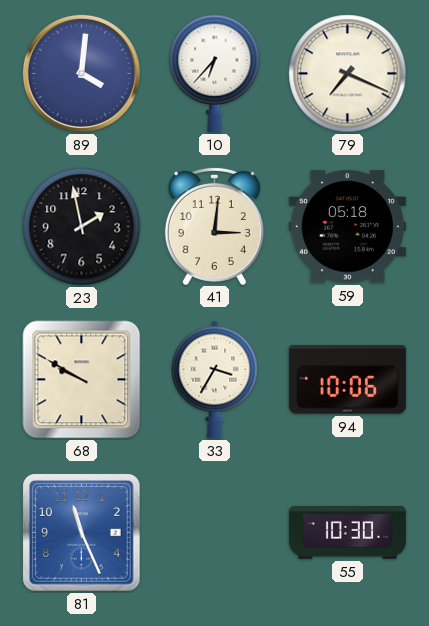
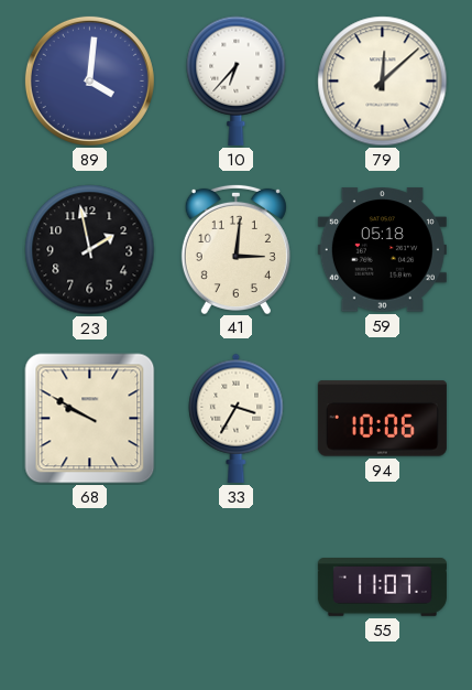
79: 7:19 -> 12:08 (383, 82)
81: 11:26 -> none (82, 533)
55: 10:30 -> 11:07 (382, 587)
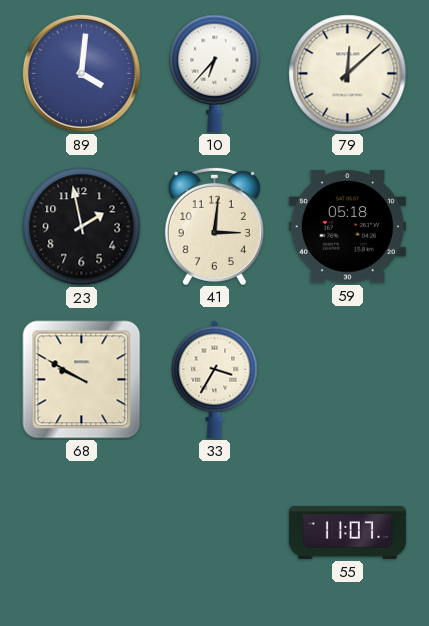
94: 10:06 -> none (382, 419)
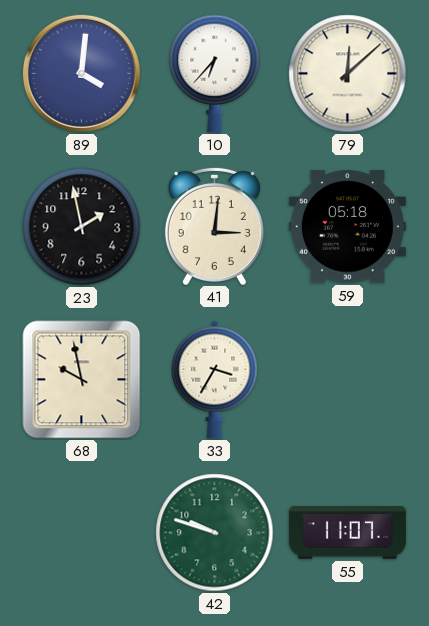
68: 9:50 -> 9:58 (82, 380)
42: none -> 9:48 (215, 533)
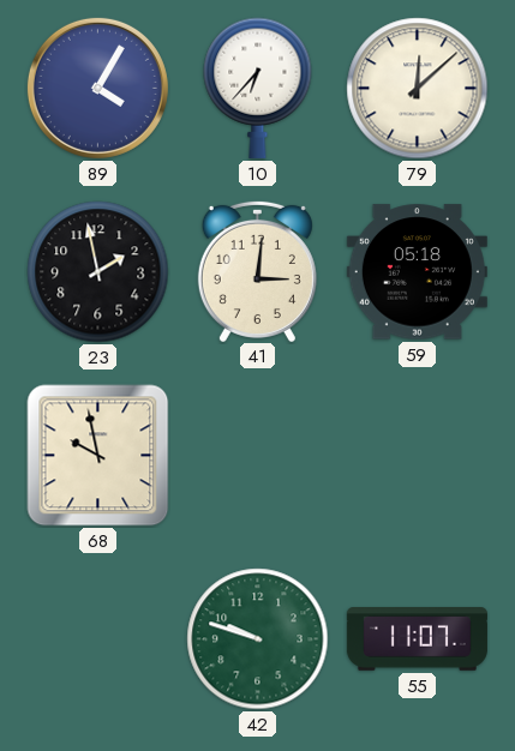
89: 4:01 -> 4:05 (97, 88)
33: 3:35 -> none (215, 379)
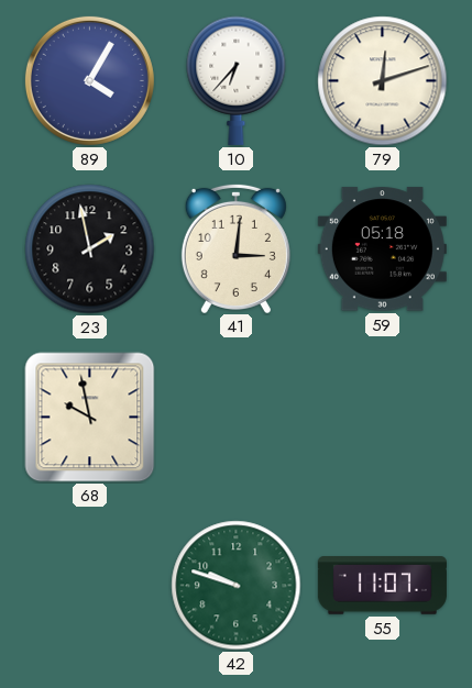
79: 12:08 -> 12:12 (383, 81)
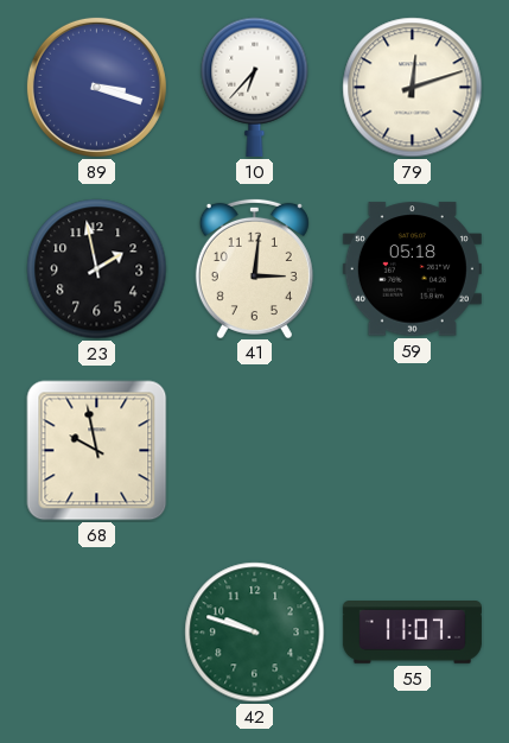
89: 4:05 -> 3:18 (96, 87)
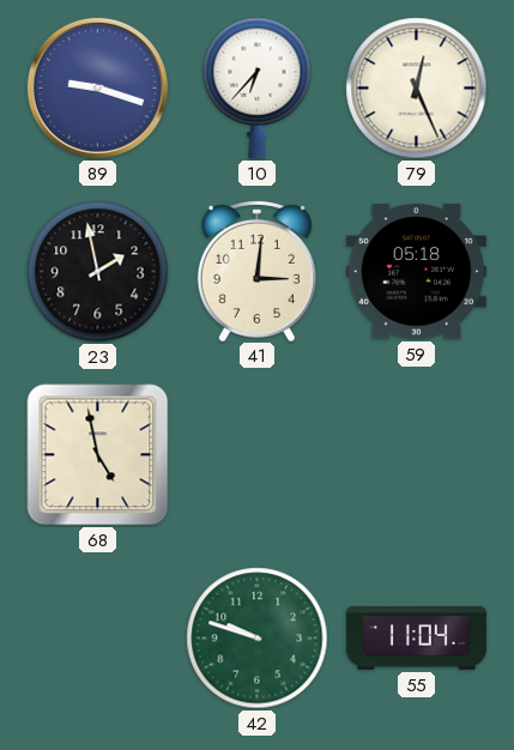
89: 3:18 -> 9:18 (97, 87)
79: 12:12 -> 12:26 (417, 89)
68: 9:58 -> 4:58 (98, 455)
55: 11:07 -> 11:04 (416, 639)
